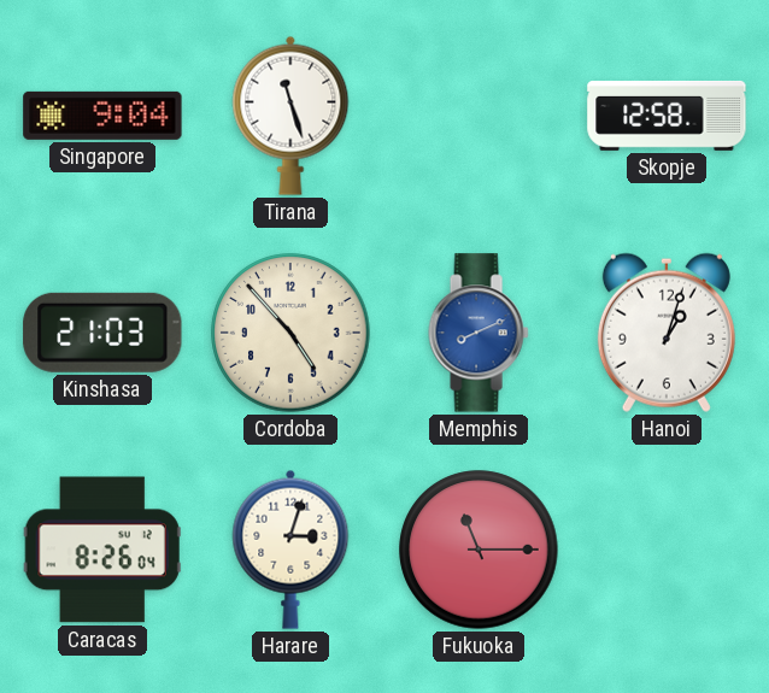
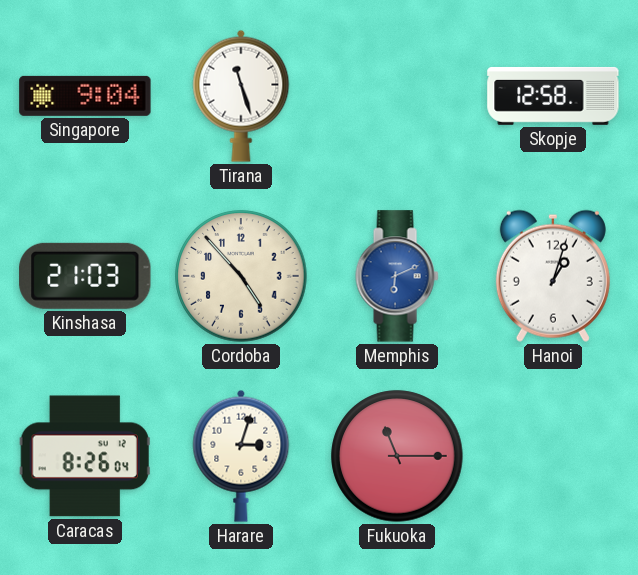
Memphis: 8:11 -> 6:11 (397, 276)
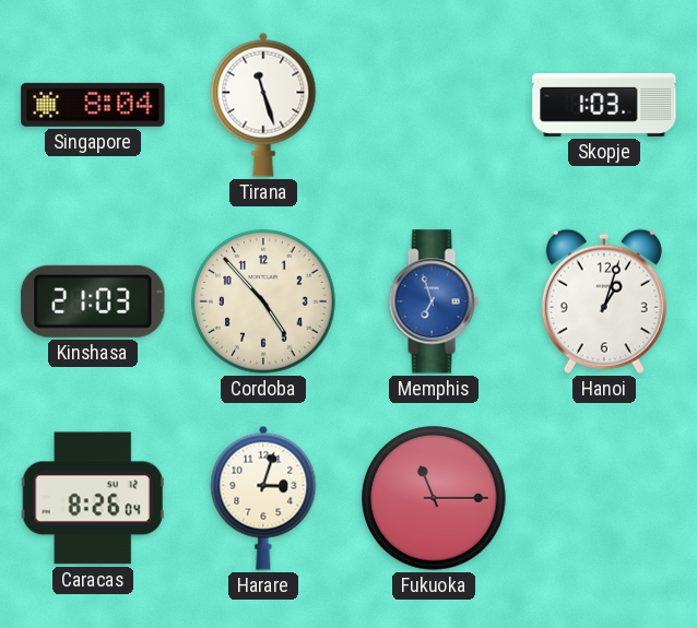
Singapore: 9:04 -> 8:04 (93, 105)
Skopje: 12:58 -> 1:03 (604, 105)
Memphis: 6:11 -> 6:57 (434, 301)
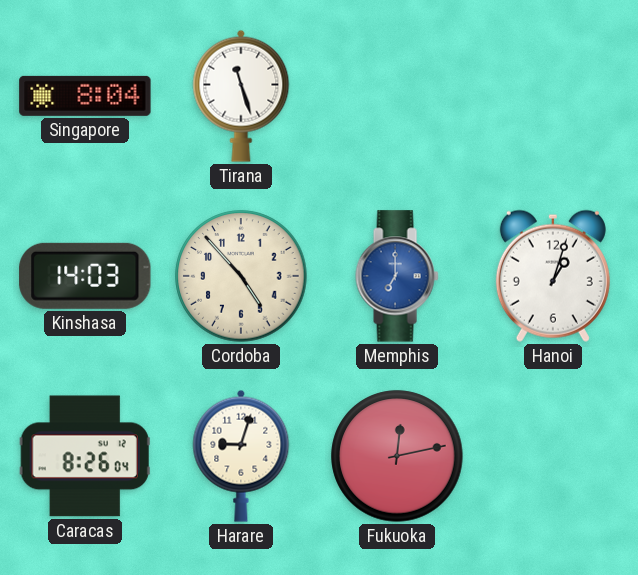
Skopje: 1:03 -> none (604, 105)
Kinshasa: 21:03 -> 14:03 (85, 276)
Memphis: 6:57 -> 7:00 (397, 276)
Harare: 3:03 -> 9:03 (241, 456)
Fukuoka: 11:15 -> 12:13 (397, 456)
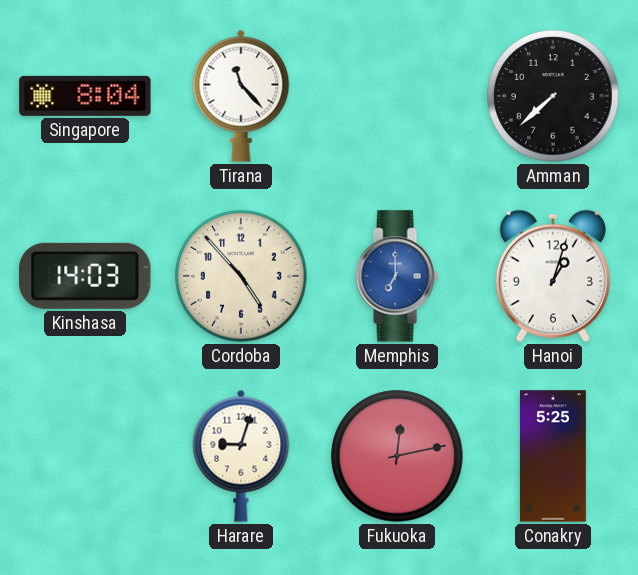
Tirana: 11:27 -> 11:23 (241, 96)
Amman: none -> 7:38 (553, 96)
Caracas: 8:26 -> none (85, 456)
Conakry: none -> 5:25 (553, 456)
